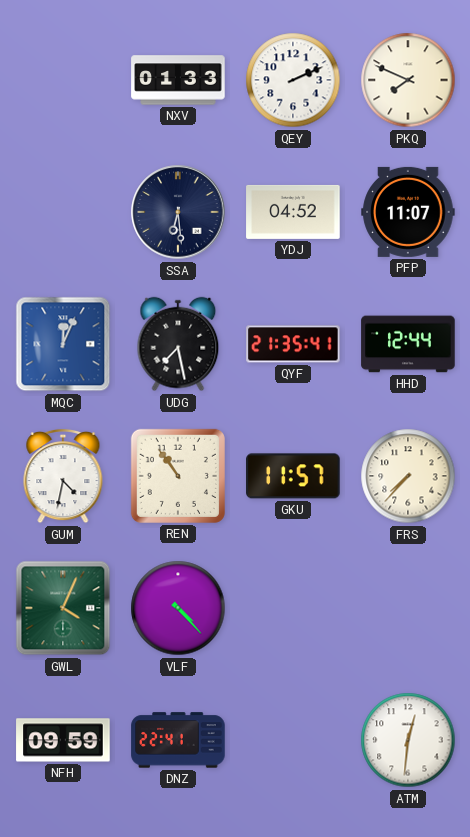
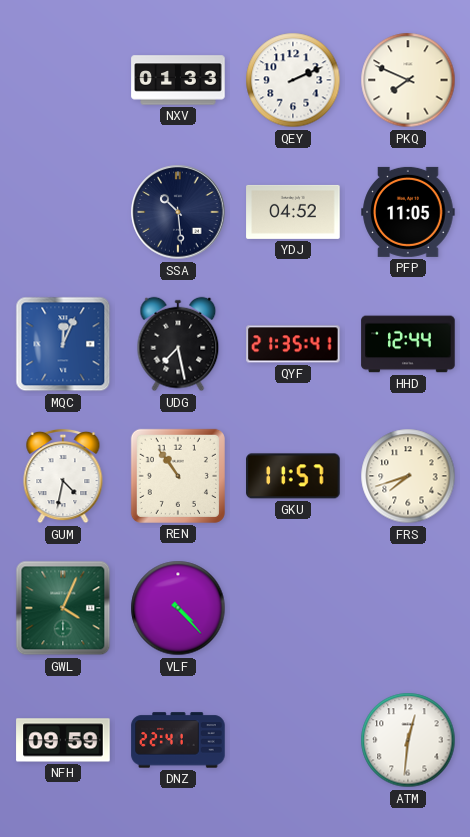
SSA: 6:29 -> 10:29 (178, 212)
PFP: 11:07 -> 11:05 (408, 212)
FRS: 7:37 -> 7:42 (408, 476)
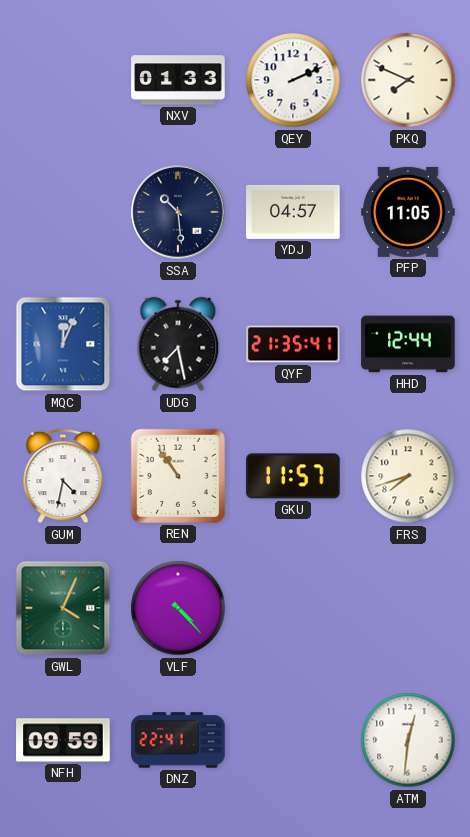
YDJ: 04:52 -> 04:57 (293, 212)
